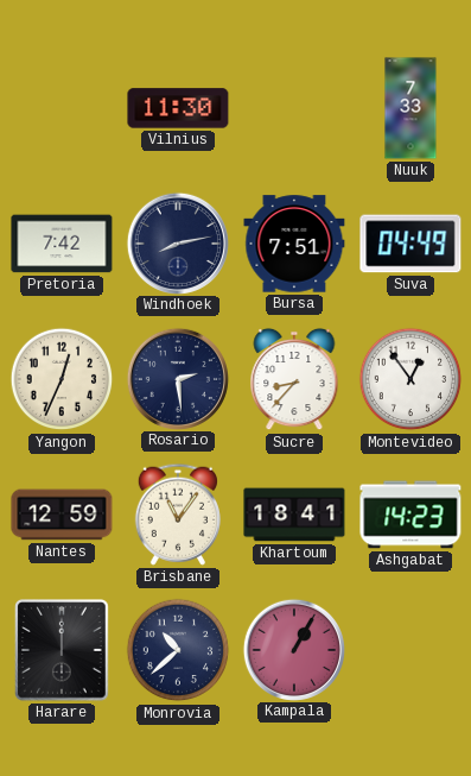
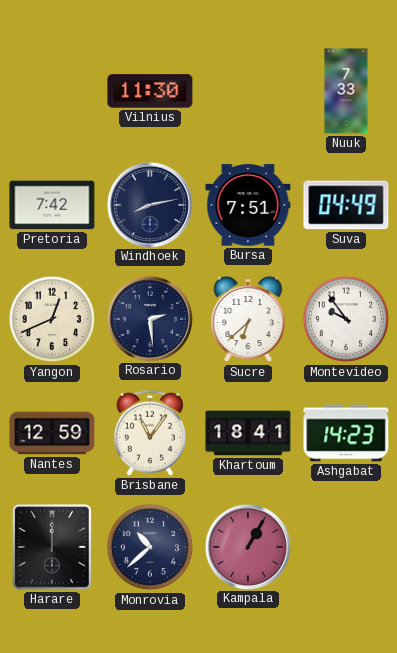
Yangon: 12:34 -> 12:41 (52, 319)
Sucre: 8:37 -> 6:38 (248, 319)
Montevideo: 12:54 -> 9:54 (346, 319)
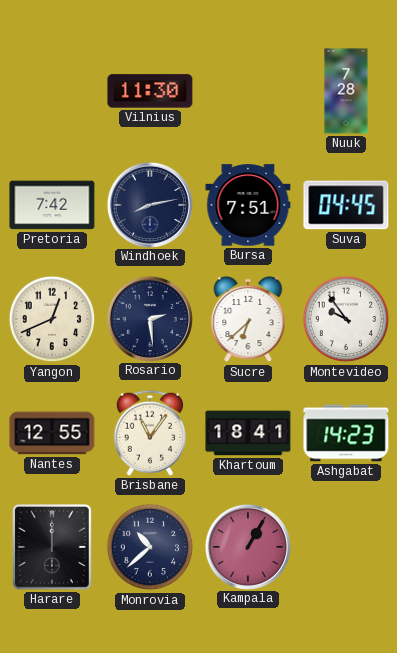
Nuuk: 7:33 -> 7:28 (346, 91)
Suva: 04:49 -> 04:45 (346, 205)
Nantes: 12:59 -> 12:55 (52, 433)
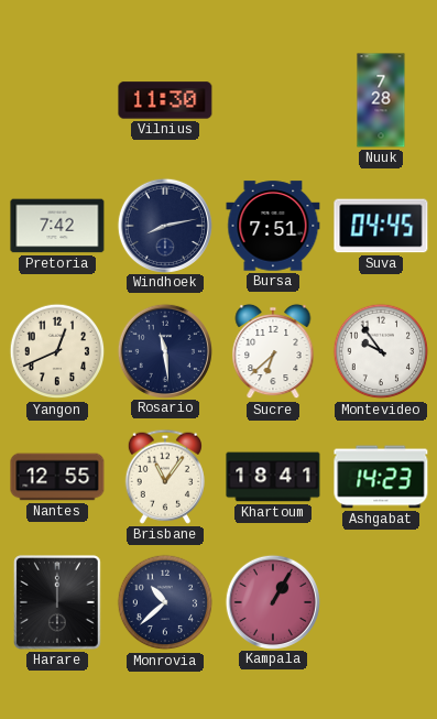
Rosario: 2:29 -> 11:29 (164, 350)
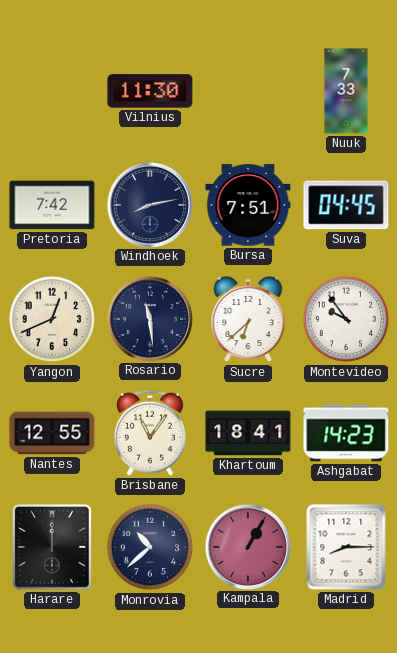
Nuuk: 7:28 -> 7:33 (346, 91)
Madrid: none -> 8:15 (346, 547)
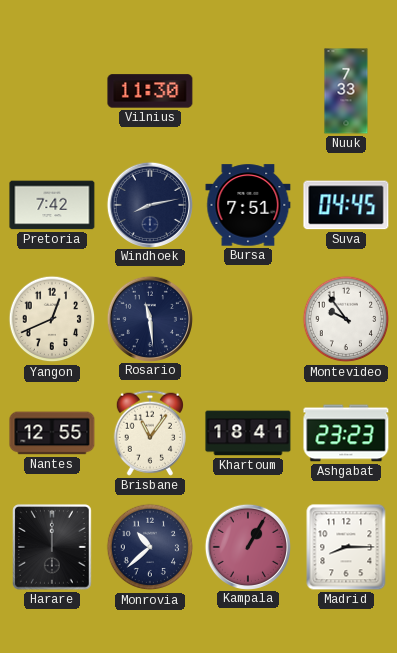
Sucre: 6:38 -> none (248, 319)
Ashgabat: 14:23 -> 23:23 (346, 433)
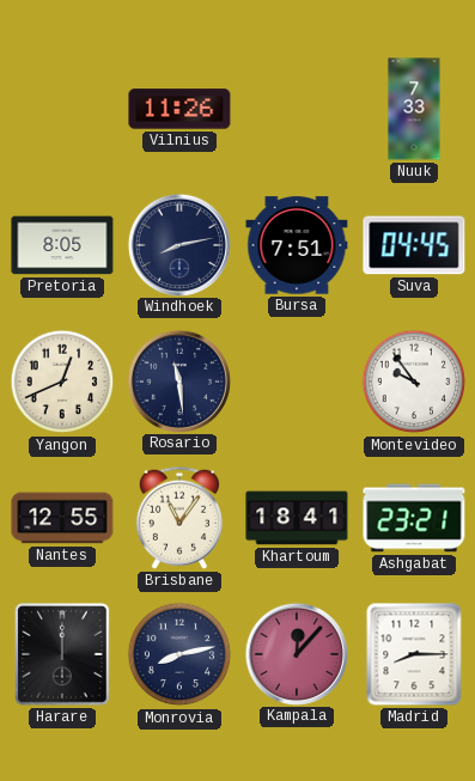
Vilnius: 11:30 -> 11:26 (179, 109)
Pretoria: 7:42 -> 8:05 (62, 245)
Ashgabat: 23:23 -> 23:21 (414, 518)
Monrovia: 10:38 -> 8:13 (179, 654)
Kampala: 1:05 -> 12:07 (296, 653)
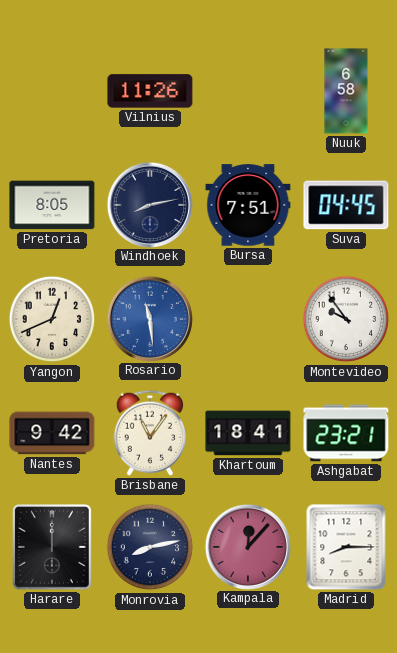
Nuuk: 7:33 -> 6:58 (346, 91)
Rosario dial: navy -> blue (149, 318)
Nantes: 12:55 -> 9:42 (52, 433)
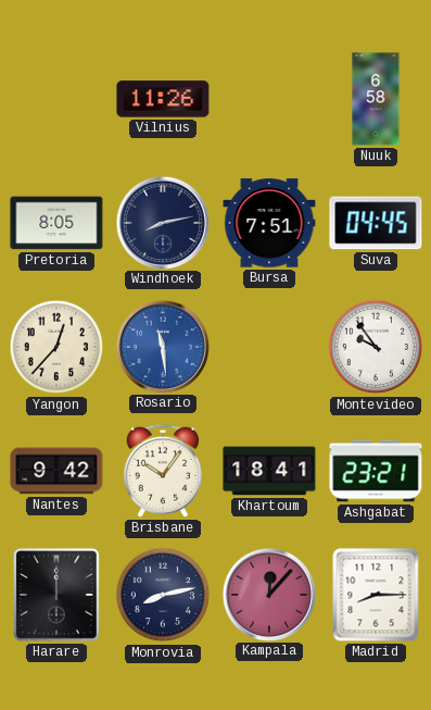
Yangon: 12:41 -> 12:37 (56, 347)
Brisbane: 11:06 -> 10:06 (163, 471)
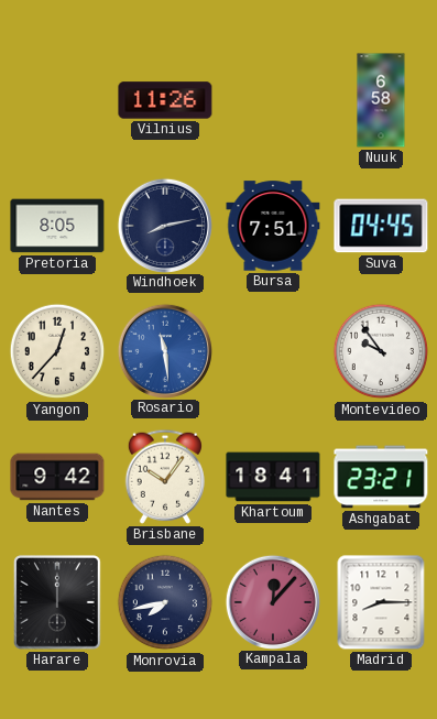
Monrovia: 8:13 -> 7:43 (165, 602)
